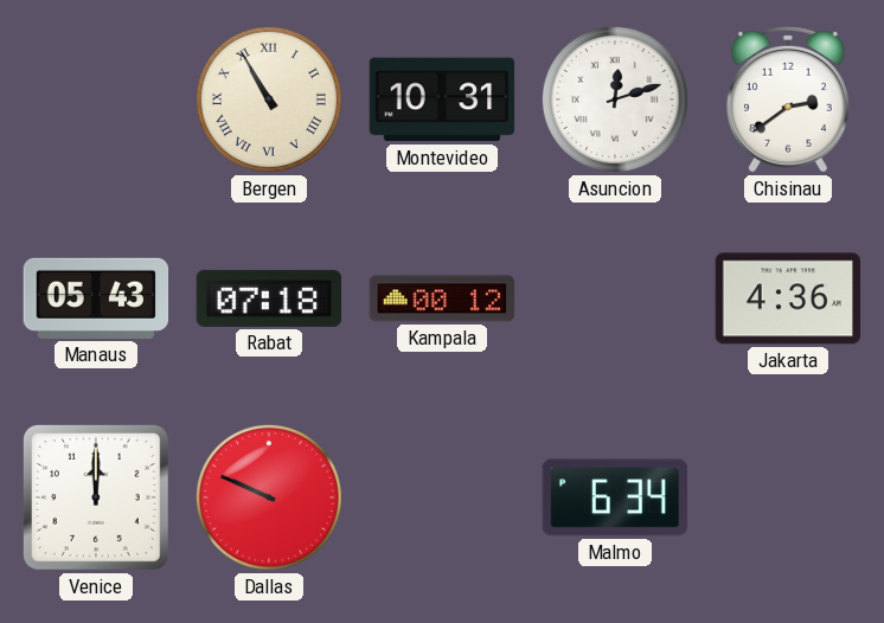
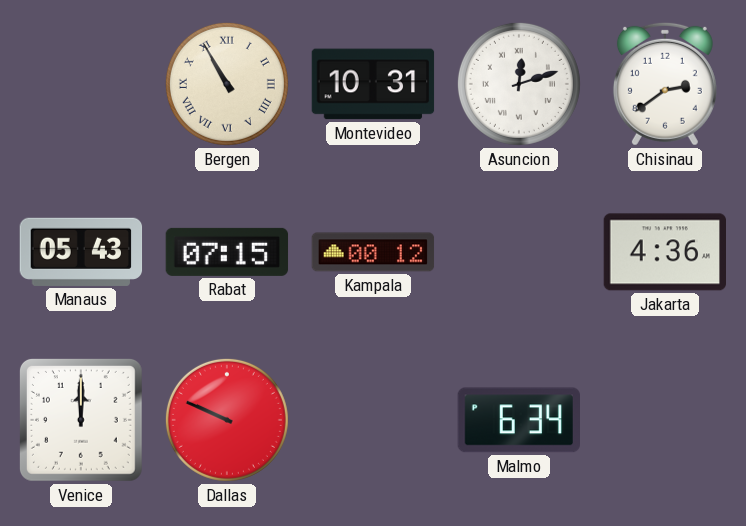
Rabat: 07:18 -> 07:15 (227, 252)
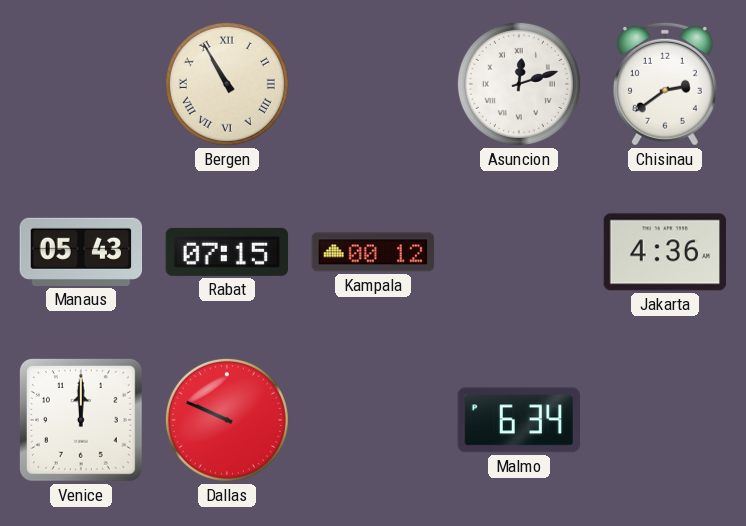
Montevideo: 10:31 -> none (373, 84)
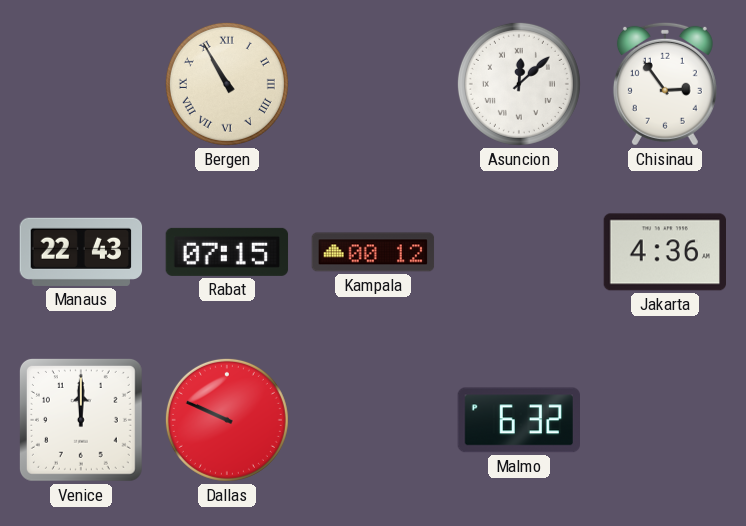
Asuncion: 12:12 -> 12:08 (519, 84)
Chisinau: 2:39 -> 2:54 (665, 84)
Manaus: 05:43 -> 22:43 (81, 252)
Malmo: 6:34 -> 6:32 (518, 420)
